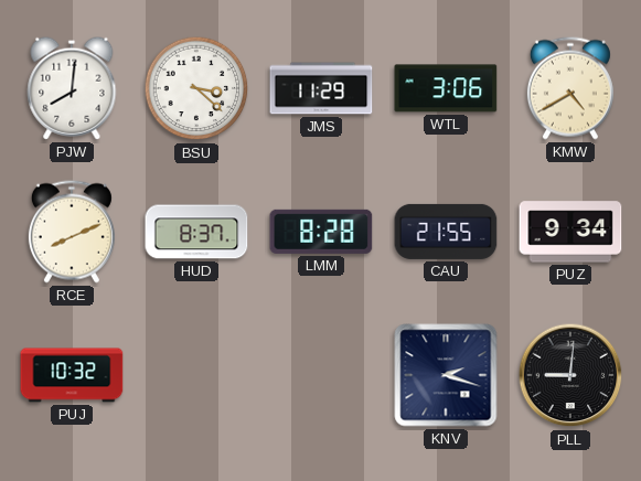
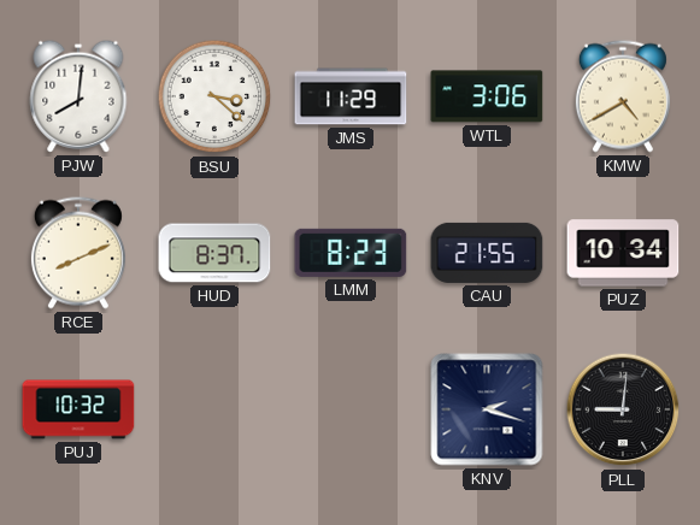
LMM: 8:28 -> 8:23 (351, 253)
PUZ: 9:34 -> 10:34 (623, 253)
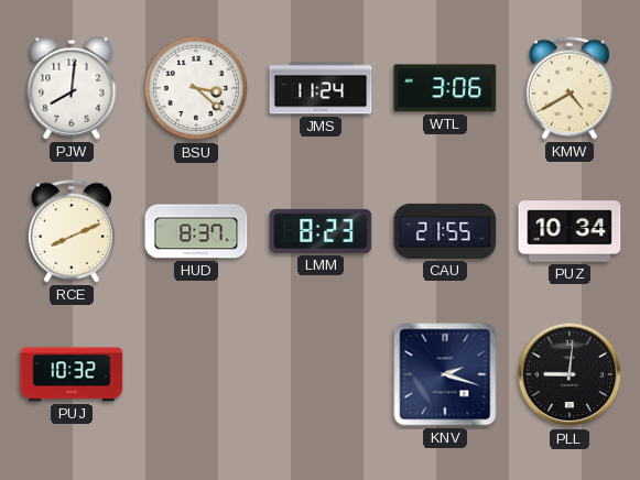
JMS: 11:29 -> 11:24 (321, 88)
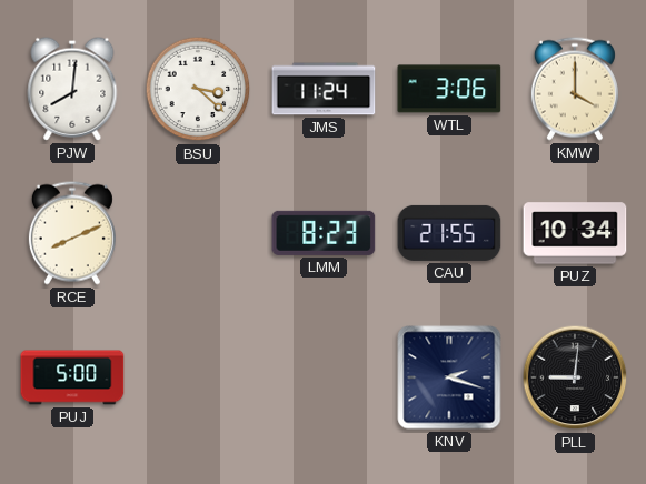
KMW: 4:40 -> 4:00 (575, 89)
HUD: 8:37 -> none (196, 231)
PUJ: 10:32 -> 5:00 (72, 377)
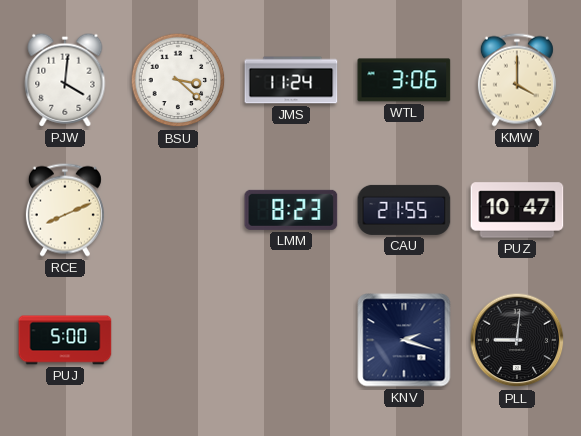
PJW: 8:01 -> 4:01 (65, 80)
PUZ: 10:34 -> 10:47 (517, 210)
